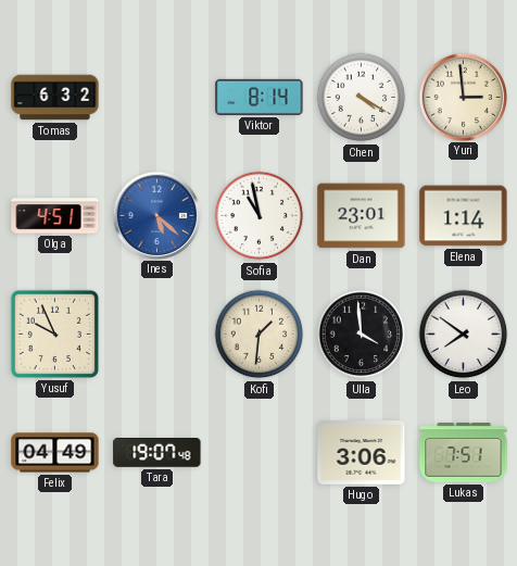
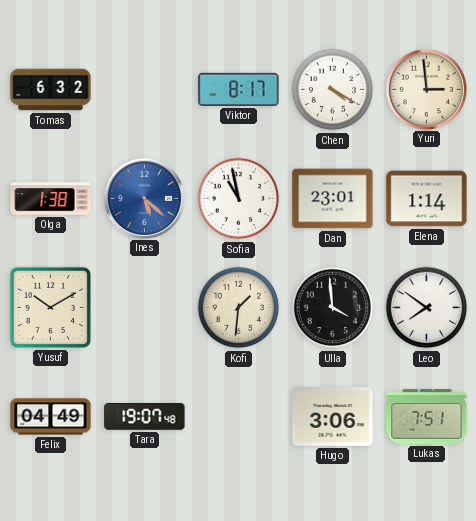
Viktor: 8:14 -> 8:17 (239, 89)
Olga: 4:51 -> 1:38 (51, 199)
Yusuf: 9:56 -> 10:10 (50, 307)
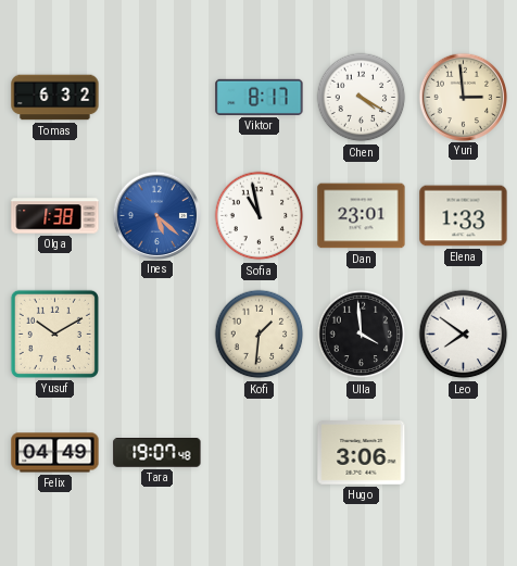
Elena: 1:14 -> 1:33 (464, 216)
Lukas: 7:51 -> none (427, 417)
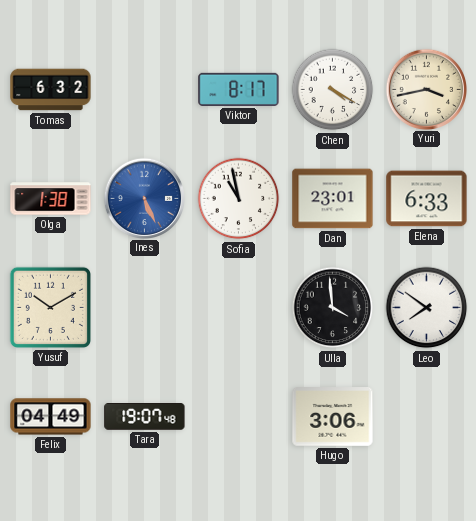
Yuri: 2:59 -> 3:43 (426, 89)
Ines: 5:22 -> 5:26 (144, 198)
Elena: 1:33 -> 6:33 (427, 199)
Kofi: 1:31 -> none (260, 335)
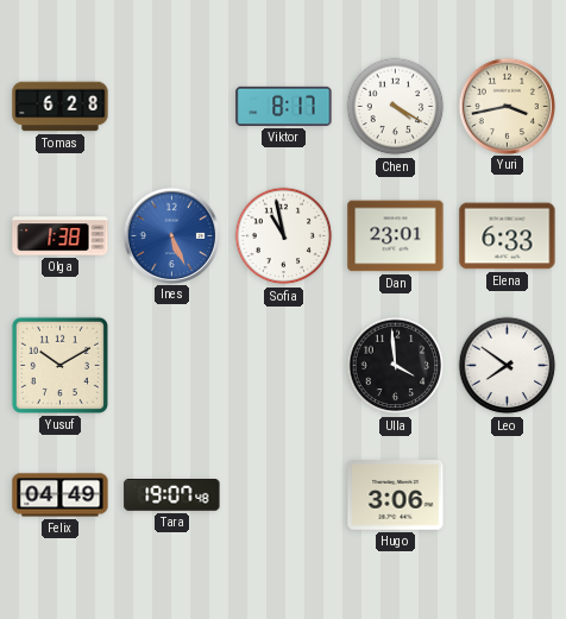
Tomas: 6:32 -> 6:28 (61, 107)
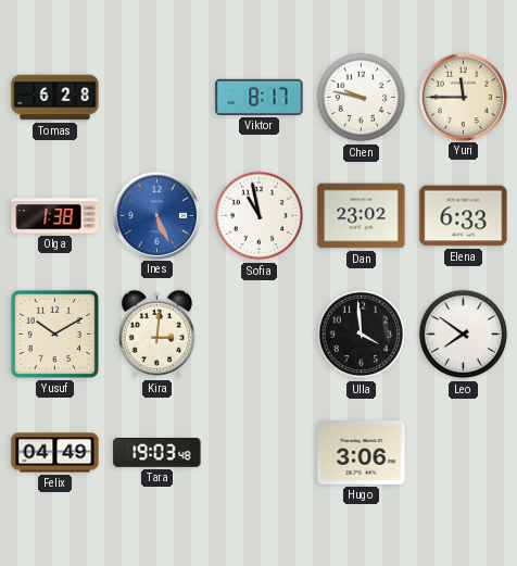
Chen: 4:20 -> 9:47 (362, 98)
Yuri: 3:43 -> 11:45 (463, 97)
Dan: 23:01 -> 23:02 (362, 216)
Kira: none -> 3:01 (156, 334)
Tara: 19:07 -> 19:03 (157, 453)
